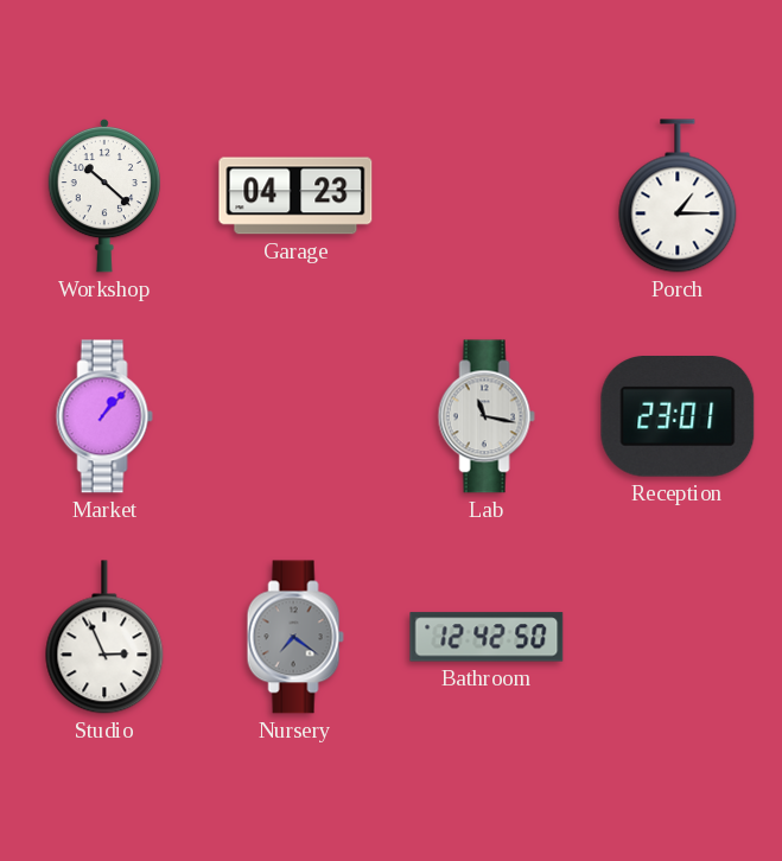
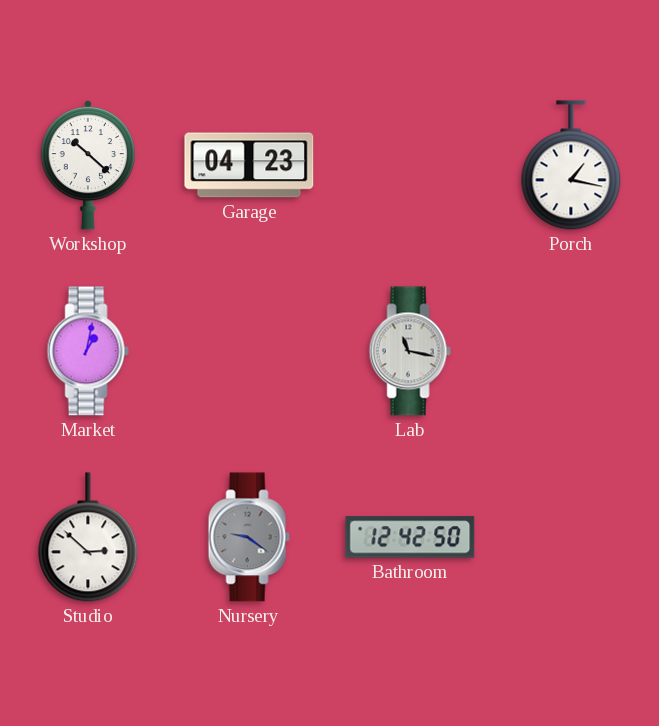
Porch: 1:15 -> 1:17 (571, 165)
Market: 1:07 -> 1:02 (88, 351)
Reception: 23:01 -> none (678, 417)
Studio: 2:56 -> 2:52 (88, 537)
Nursery: 7:21 -> 9:21 (249, 537)
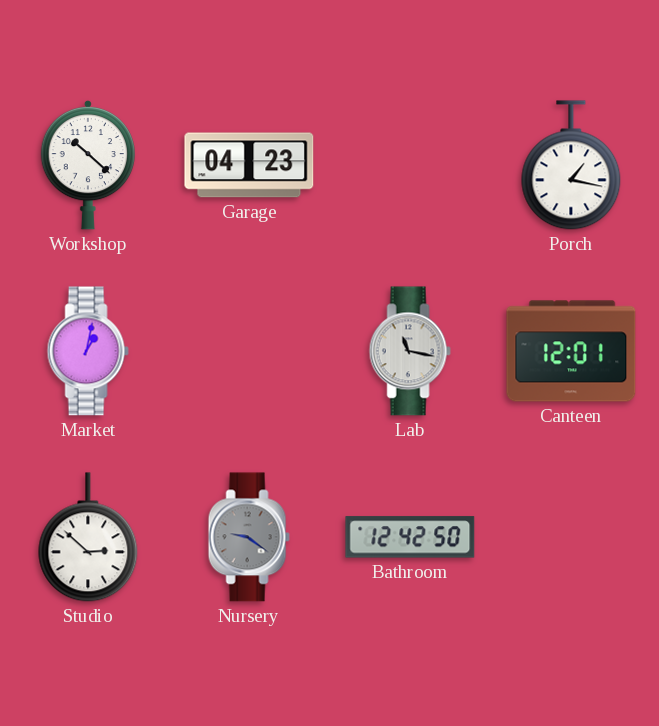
Canteen: none -> 12:01 (571, 351)
